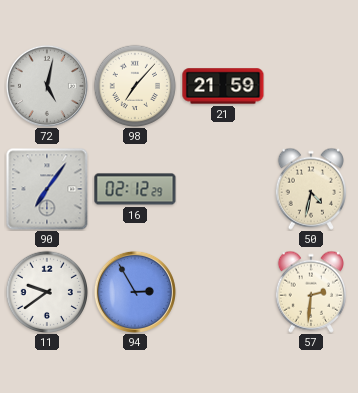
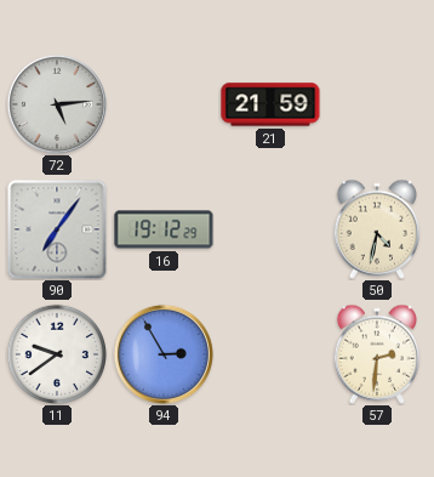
72: 5:02 -> 5:14 (57, 104)
98: 7:07 -> none (134, 85)
16: 02:12 -> 19:12 (164, 229)
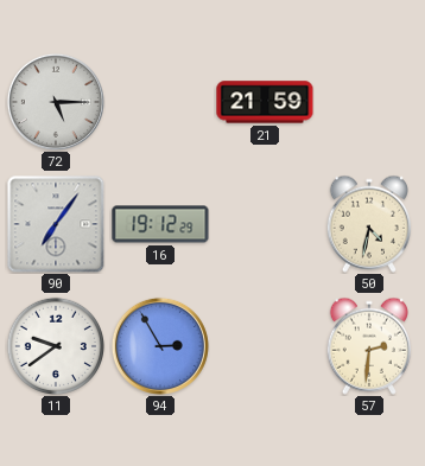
72: 5:14 -> 5:15 (56, 102)
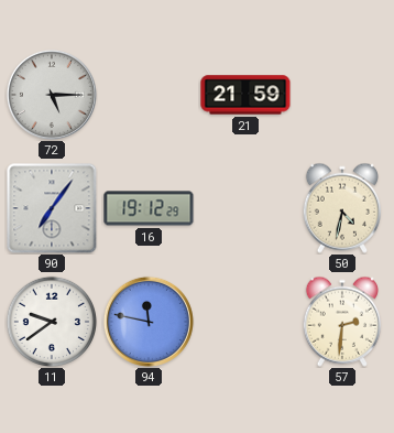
94: 2:55 -> 11:47 (149, 322)
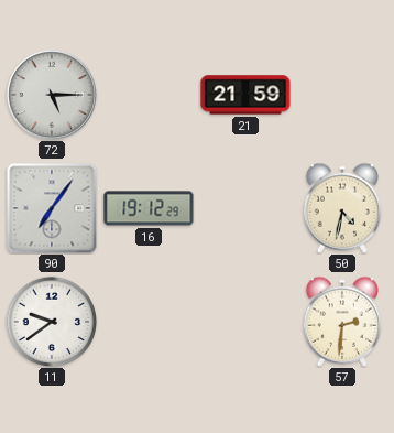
94: 11:47 -> none (149, 322)
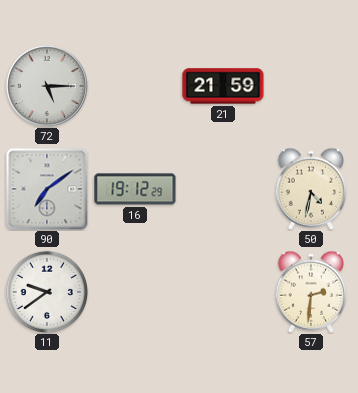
90: 7:06 -> 7:09 (47, 189)
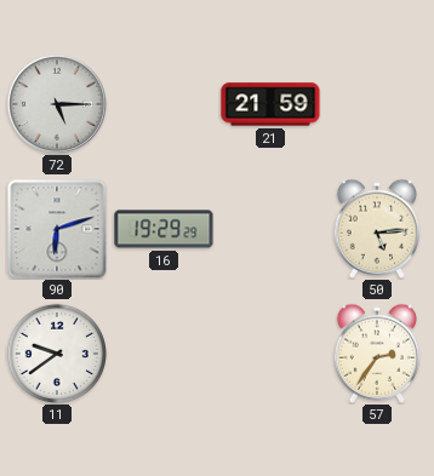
90: 7:09 -> 6:12 (57, 229)
16: 19:12 -> 19:29 (164, 229)
50: 4:32 -> 5:14 (376, 229)
57: 2:31 -> 2:36 (376, 354)
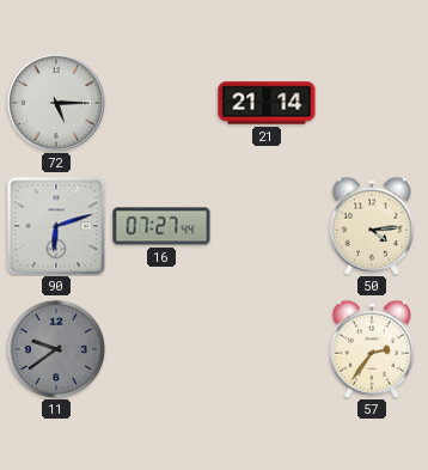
21: 21:59 -> 21:14 (267, 103)
16: 19:29 -> 07:27 (161, 226)
50: 5:14 -> 4:14 (371, 226)
11 dial: white -> grey (55, 348)
